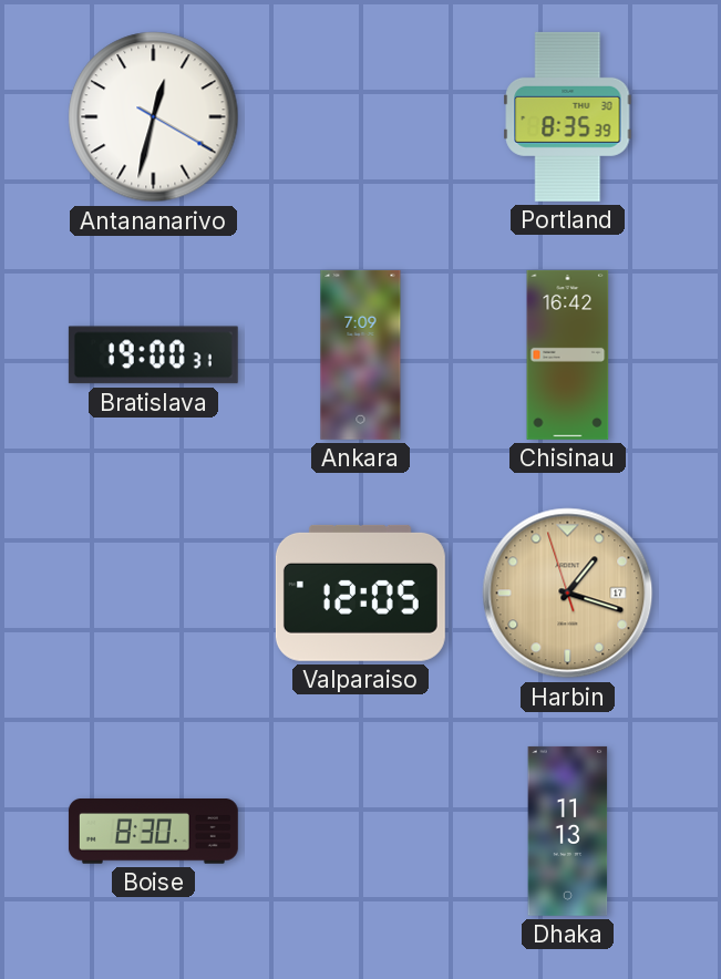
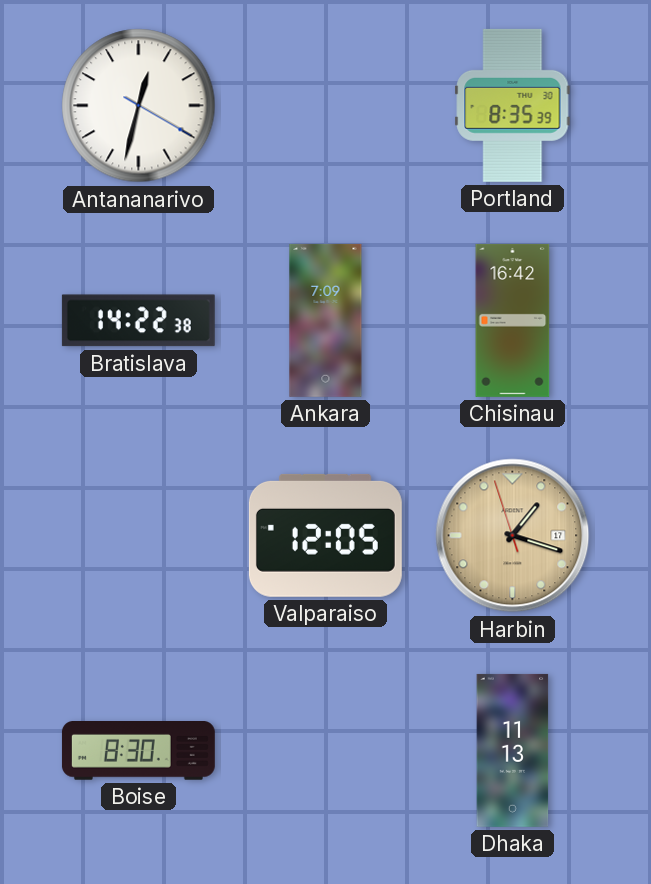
Bratislava: 19:00 -> 14:22 (138, 321)
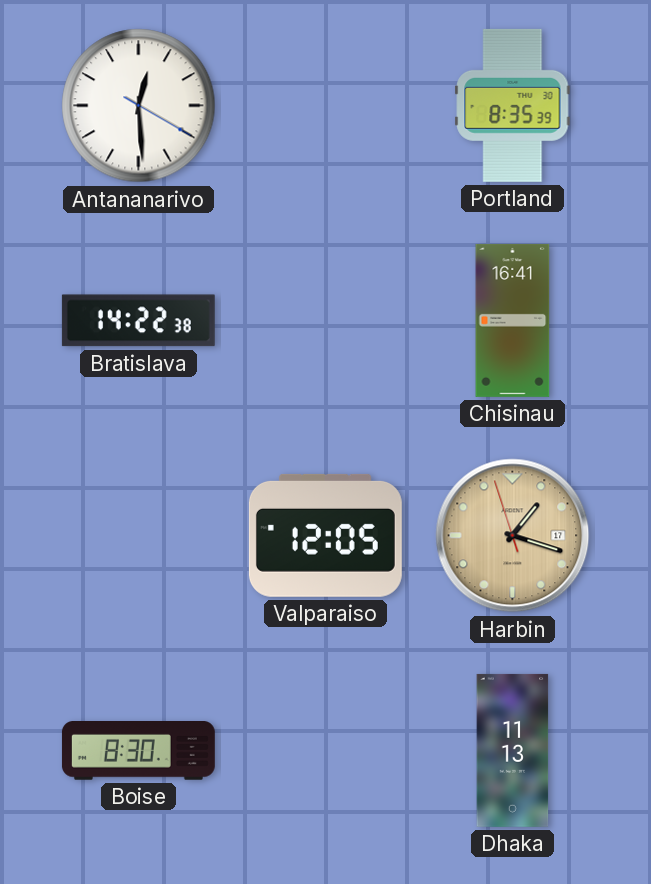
Antananarivo: 12:32 -> 12:29 (139, 106)
Ankara: 7:09 -> none (326, 320)
Chisinau: 16:42 -> 16:41 (513, 320)
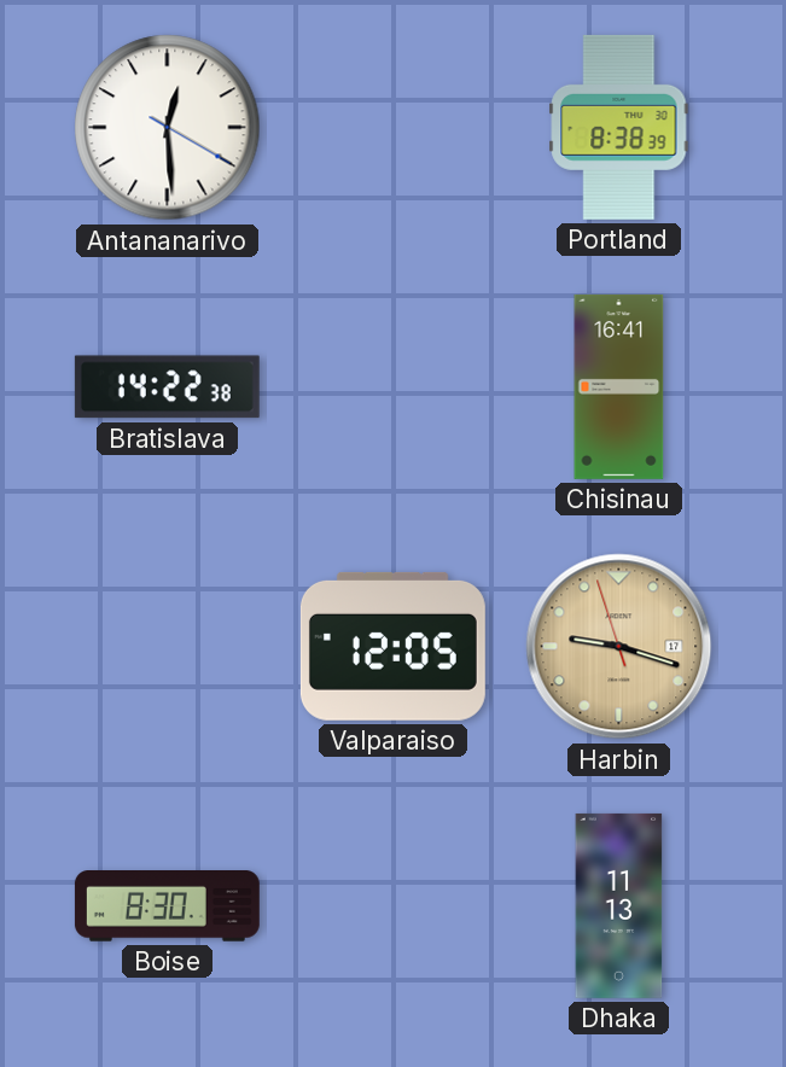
Portland: 8:35 -> 8:38 (619, 127)
Harbin: 1:17 -> 9:17 (619, 647)
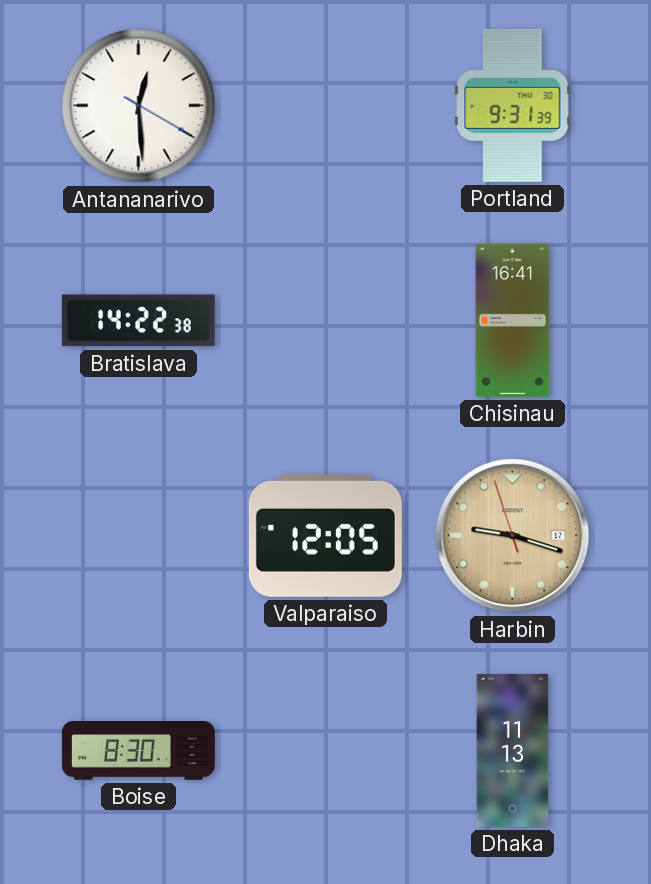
Portland: 8:38 -> 9:31 (513, 105)
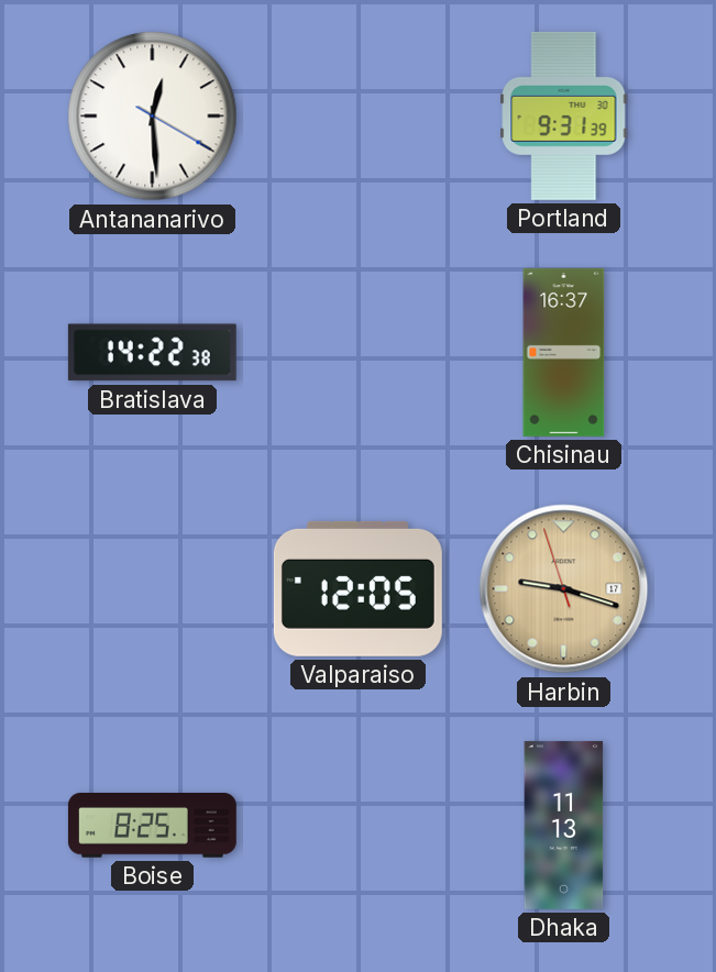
Chisinau: 16:41 -> 16:37 (564, 352)
Boise: 8:30 -> 8:25 (152, 826)
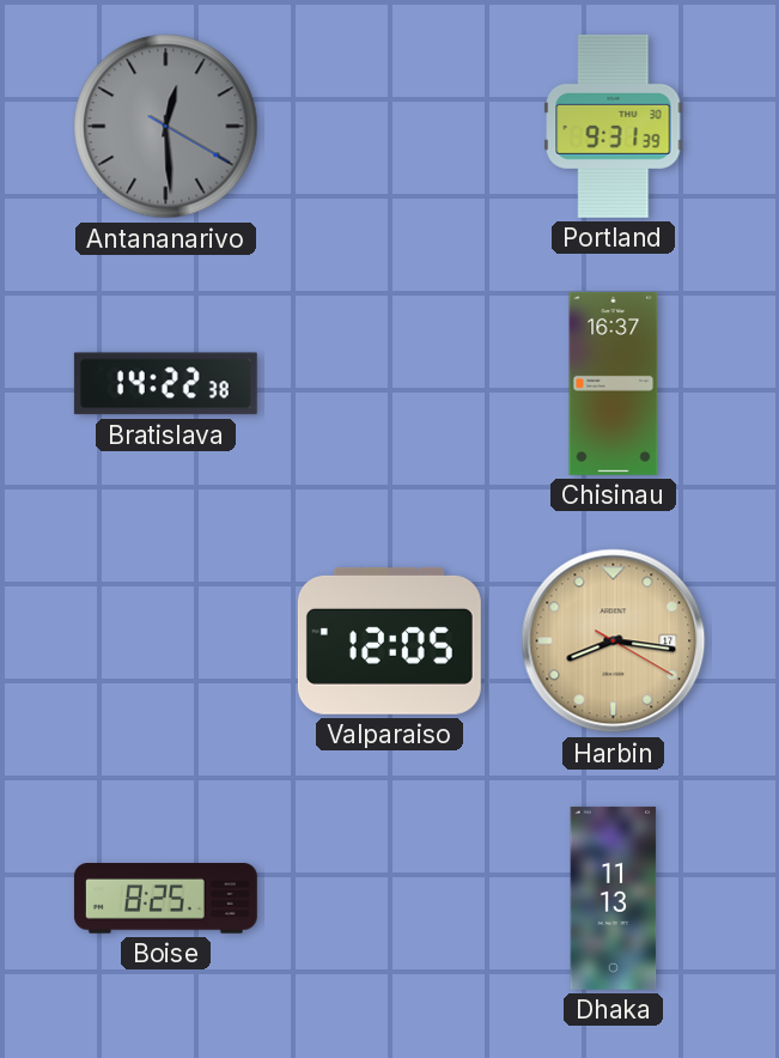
Antananarivo dial: white -> grey (166, 127)
Harbin: 9:17 -> 8:16 (614, 642)
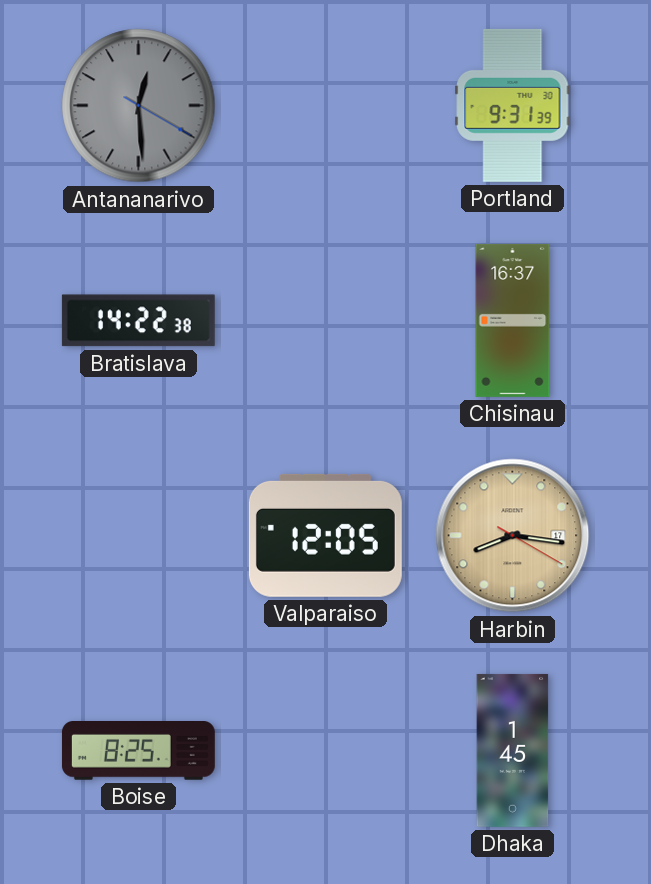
Dhaka: 11:13 -> 1:45 (513, 750)
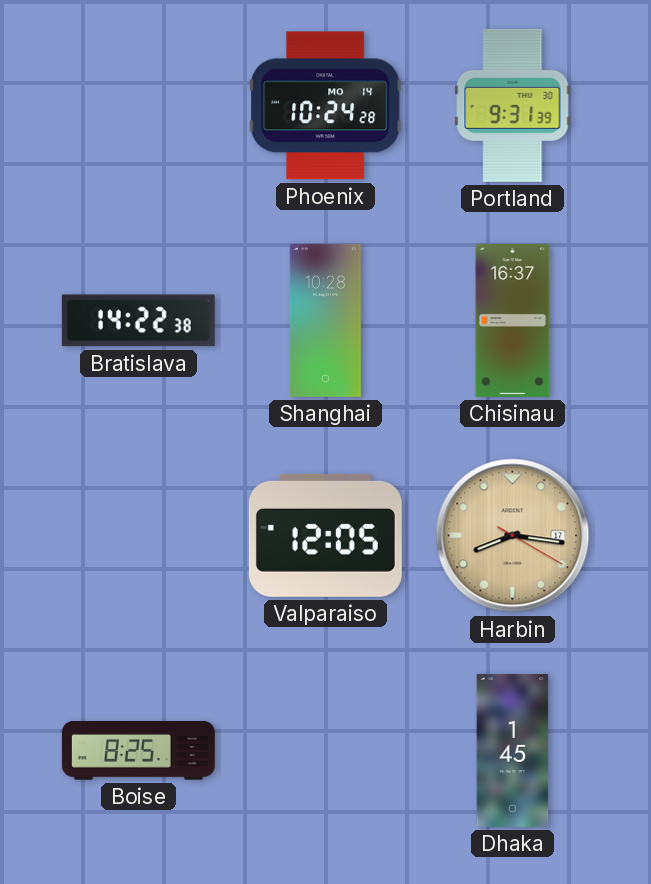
Antananarivo: 12:29 -> none (139, 106)
Phoenix: none -> 10:24 (326, 106)
Shanghai: none -> 10:28 (325, 320)
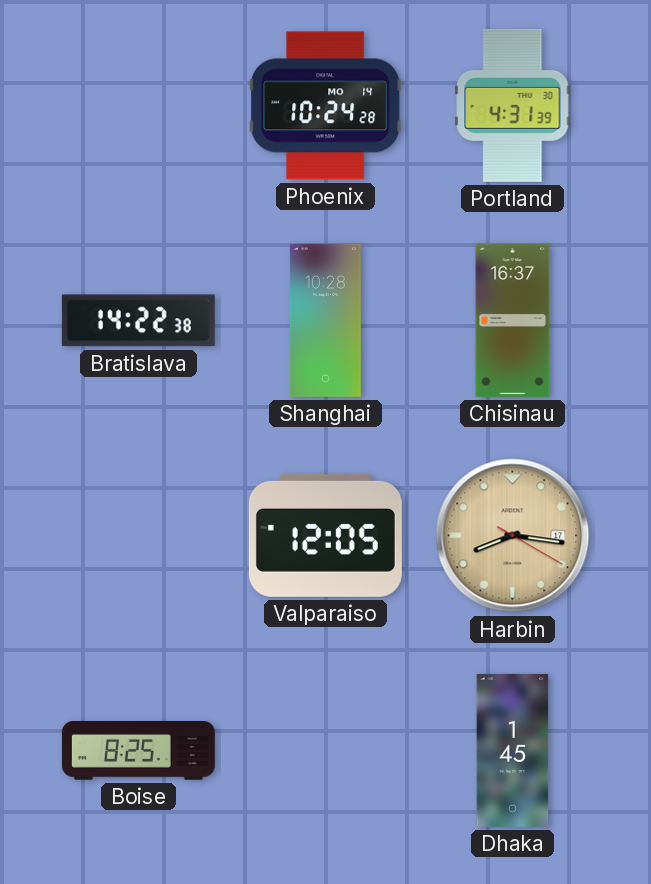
Portland: 9:31 -> 4:31 (513, 105)
